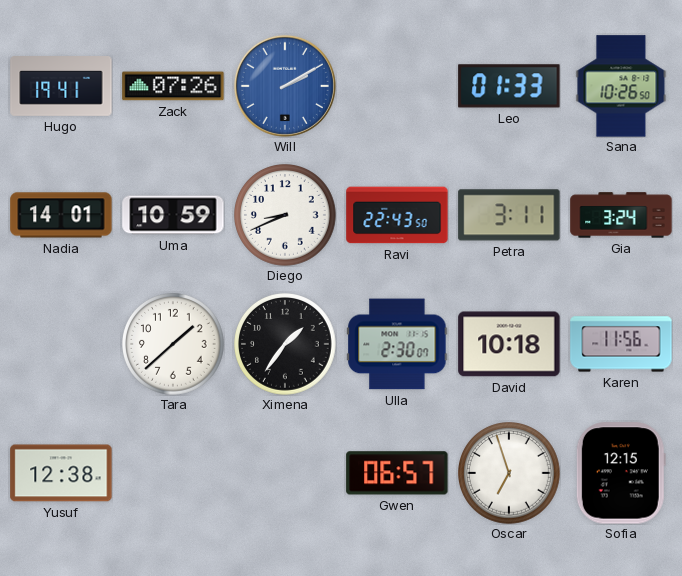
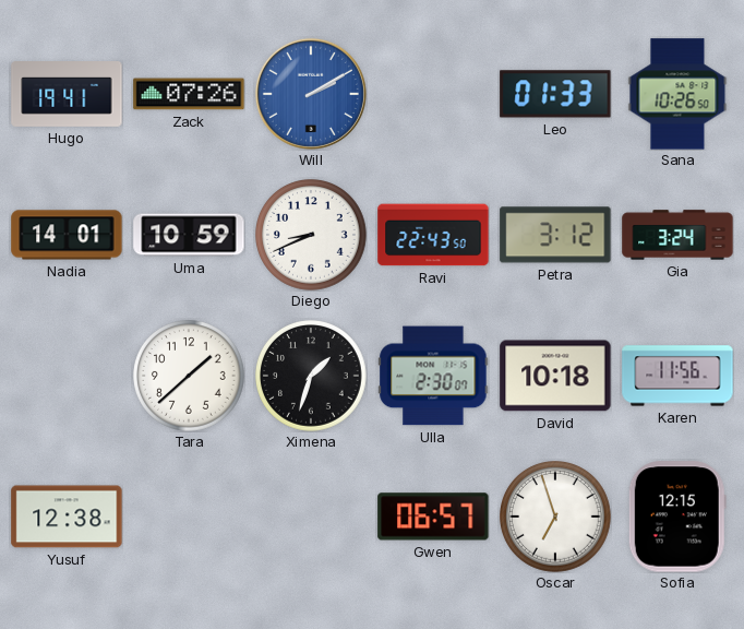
Petra: 3:11 -> 3:12 (555, 235)
Ximena: 1:36 -> 1:33 (312, 377)
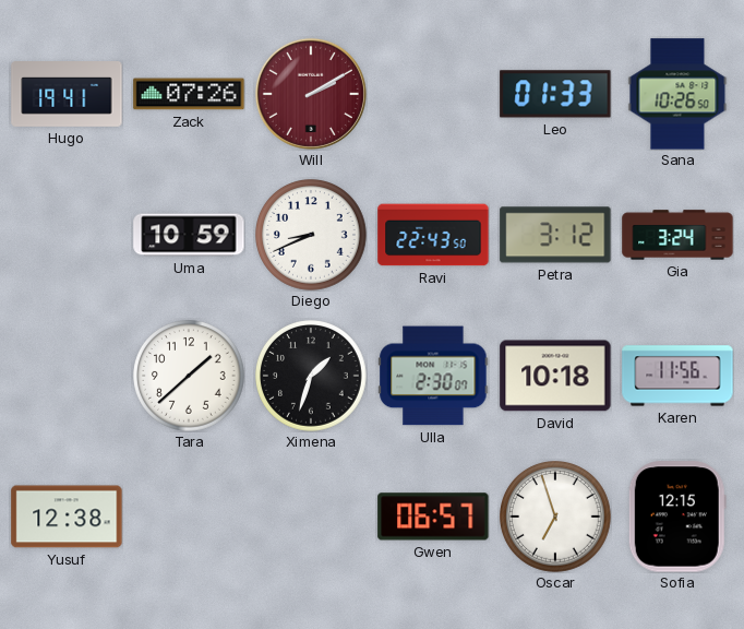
Will dial: blue -> burgundy (311, 94)
Nadia: 14:01 -> none (67, 235)
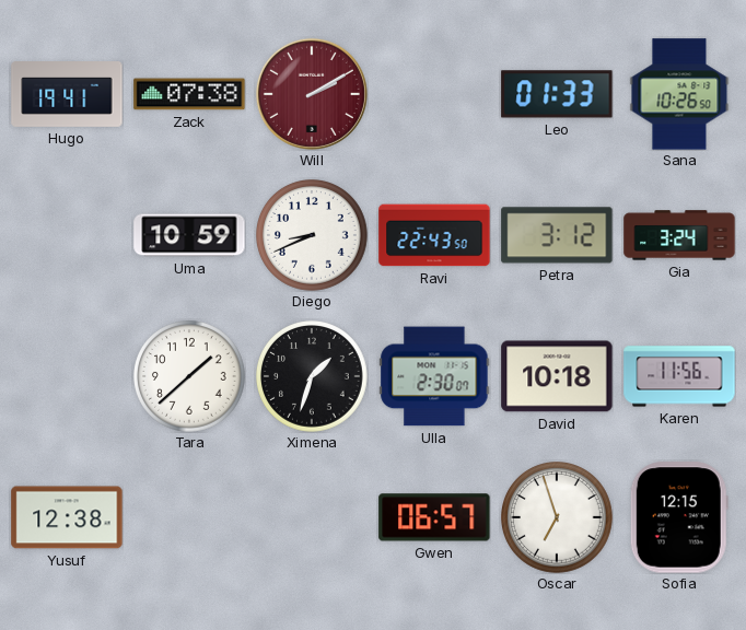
Zack: 07:26 -> 07:38 (189, 94)
